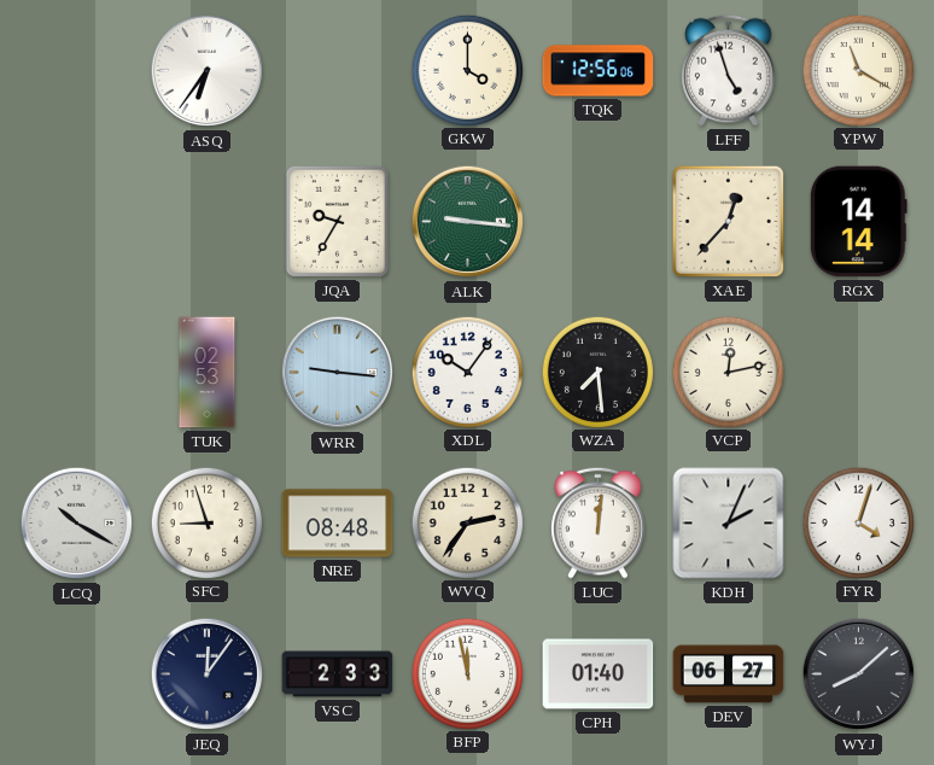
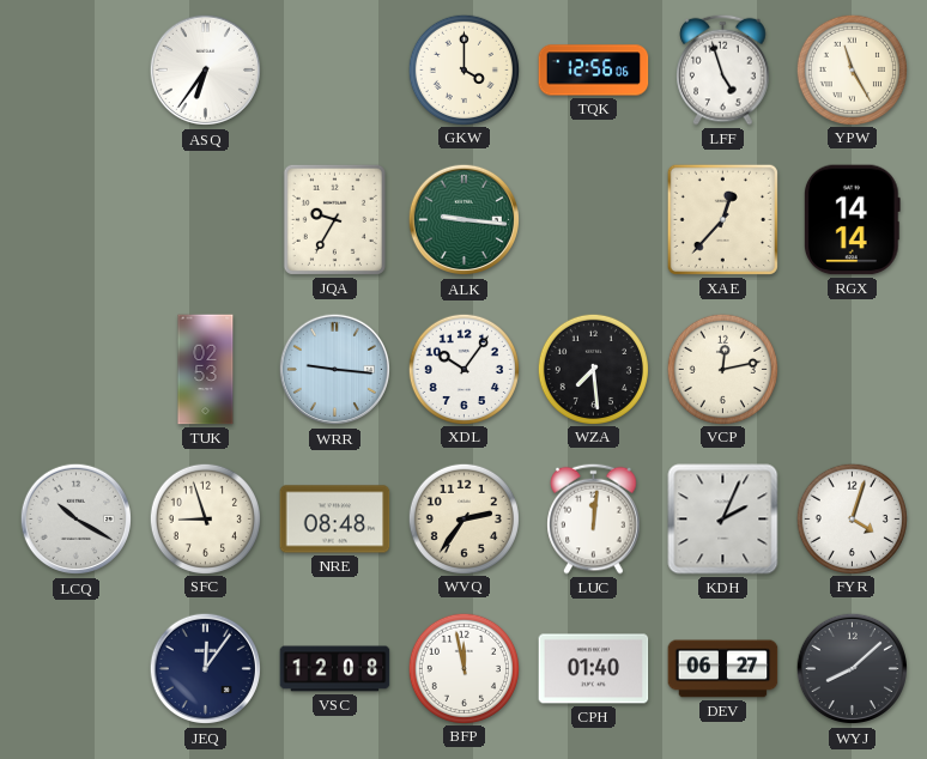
YPW: 11:20 -> 11:25 (852, 69)
VSC: 2:33 -> 12:08 (335, 669)
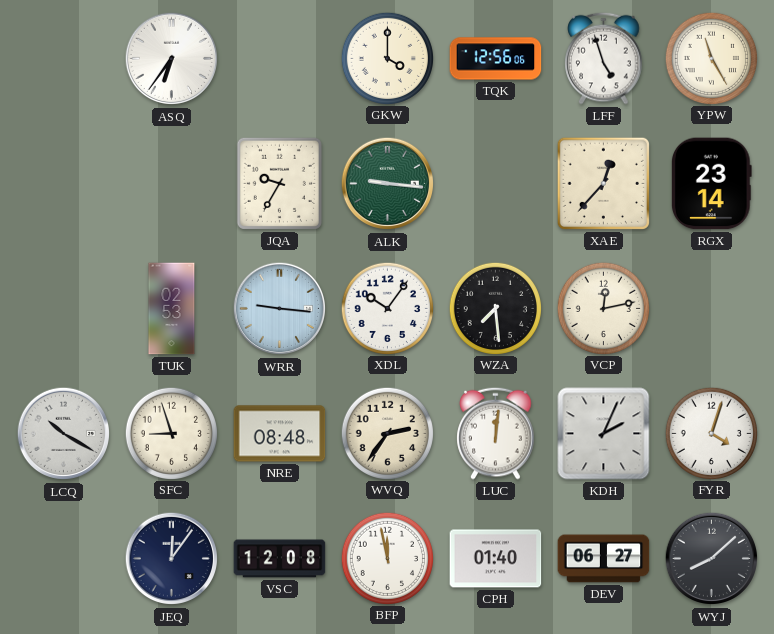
RGX: 14:14 -> 23:14 (711, 184)
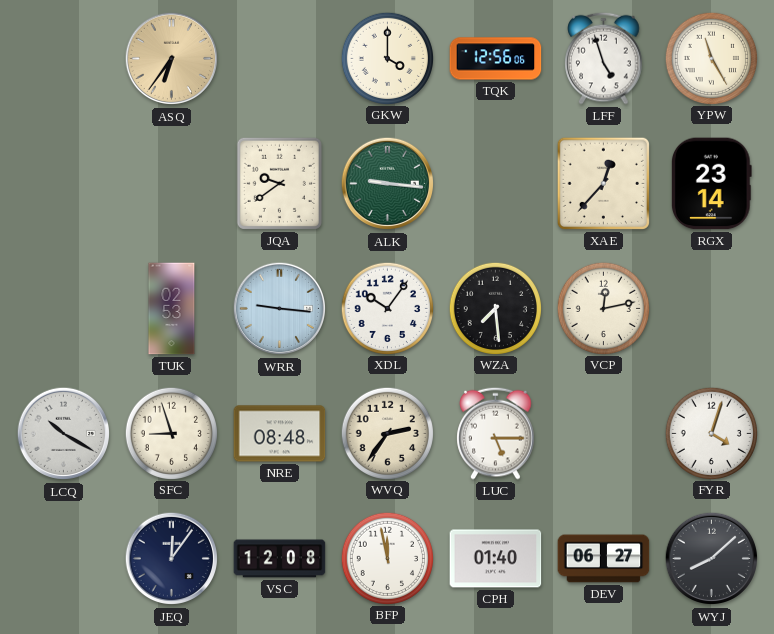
ASQ dial: white -> champagne (171, 59)
JQA: 9:35 -> 9:39 (279, 183)
LUC: 12:01 -> 5:15 (496, 433)
KDH: 2:04 -> none (604, 434)
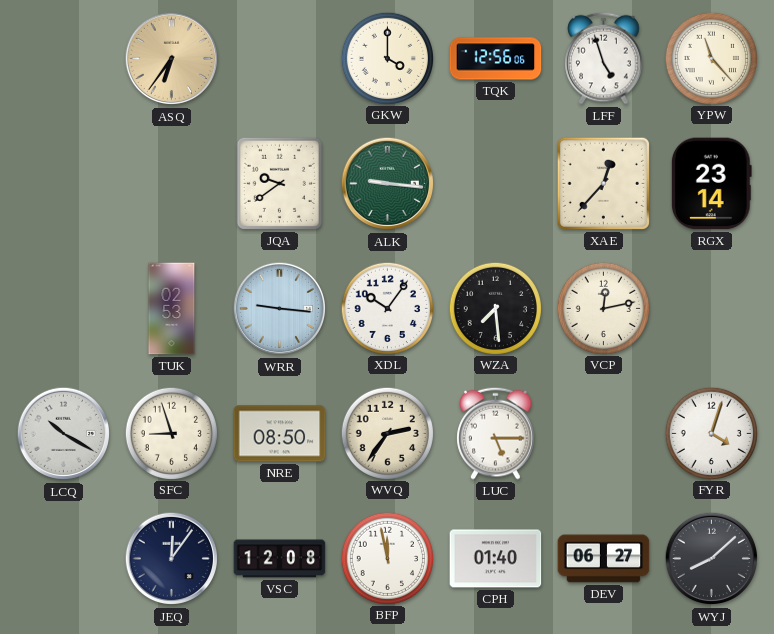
YPW: 11:25 -> 11:23 (711, 58)
NRE: 08:48 -> 08:50 (280, 434)
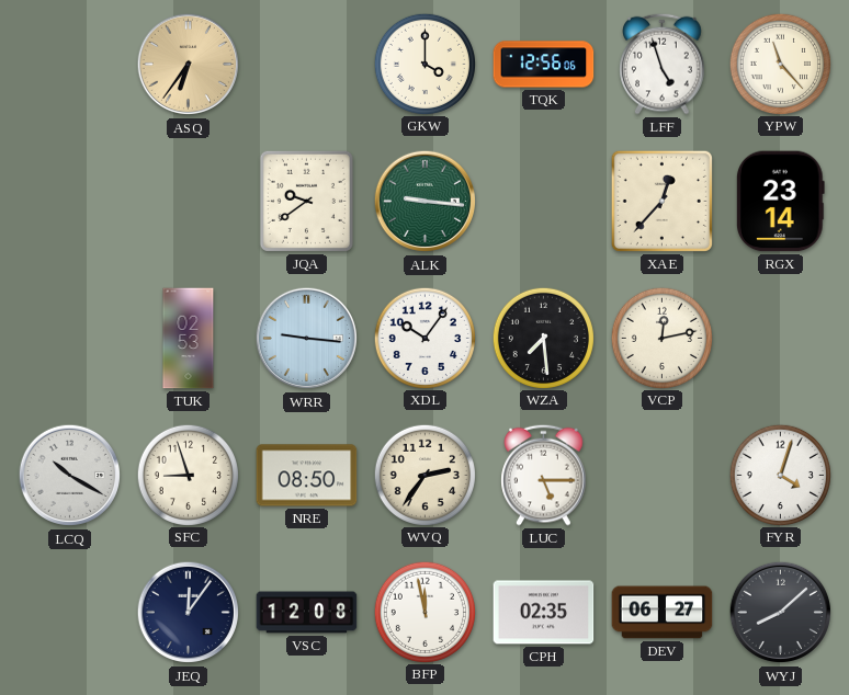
CPH: 01:40 -> 02:35 (544, 613)
